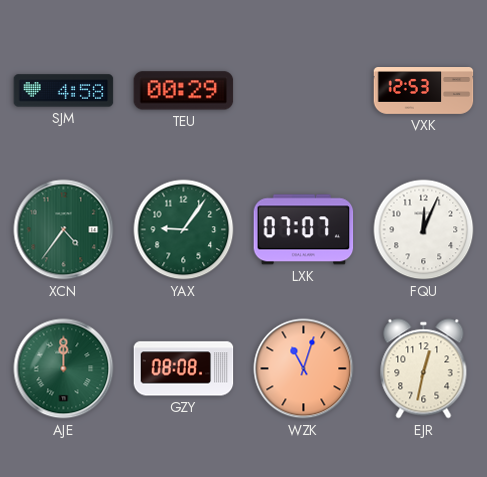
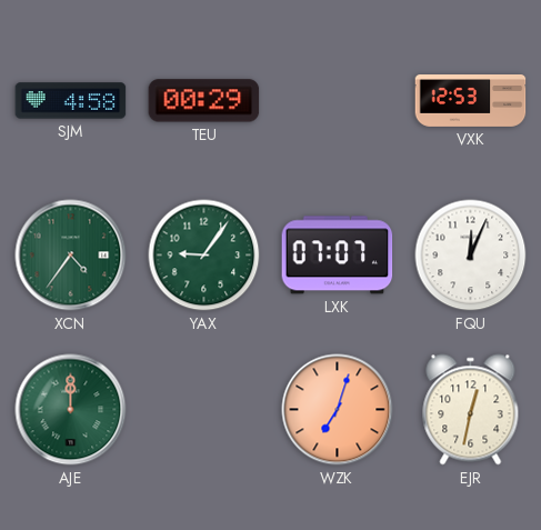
GZY: 08:08 -> none (184, 369)
WZK: 11:03 -> 7:03 (338, 410)
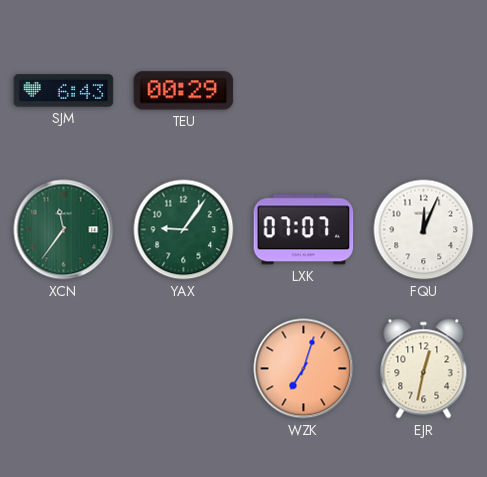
SJM: 4:58 -> 6:43 (64, 91)
VXK: 12:53 -> none (471, 101)
XCN: 4:36 -> 11:36 (64, 230)
AJE: 12:00 -> none (71, 410)
